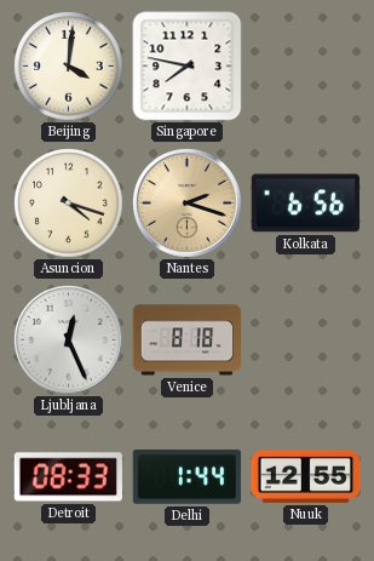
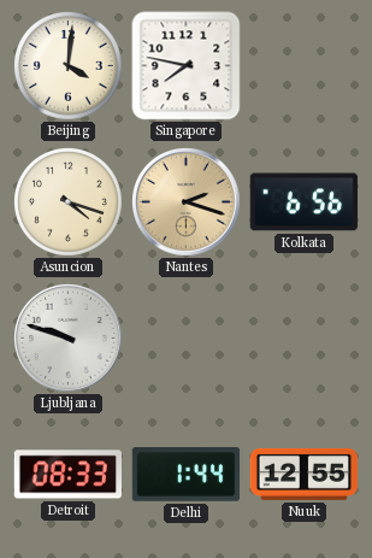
Ljubljana: 12:26 -> 9:48 (69, 339)
Venice: 8:18 -> none (188, 340)
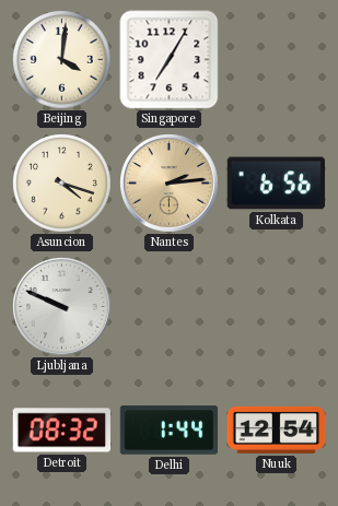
Singapore: 7:47 -> 7:05 (170, 60)
Nantes: 2:18 -> 2:14 (170, 184)
Ljubljana: 9:48 -> 9:49 (62, 307)
Detroit: 08:33 -> 08:32 (61, 431)
Nuuk: 12:55 -> 12:54 (277, 429)
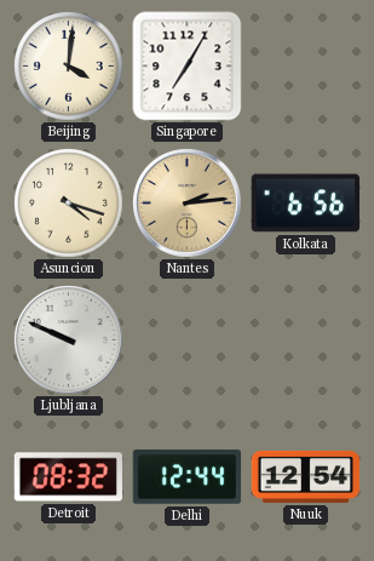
Delhi: 1:44 -> 12:44 (188, 477)
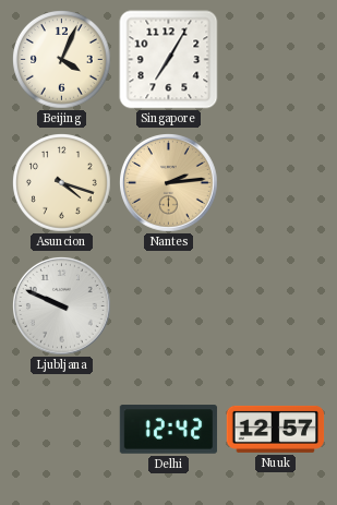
Beijing: 4:01 -> 4:04 (62, 60)
Kolkata: 6:56 -> none (305, 204)
Detroit: 08:32 -> none (68, 477)
Delhi: 12:44 -> 12:42 (169, 430)
Nuuk: 12:54 -> 12:57 (276, 429)
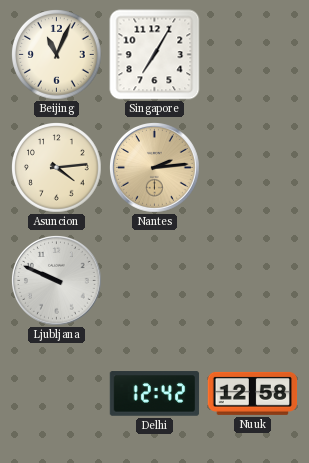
Beijing: 4:04 -> 11:04 (57, 55)
Asuncion: 4:18 -> 4:14 (57, 168)
Nuuk: 12:57 -> 12:58 (253, 393)
